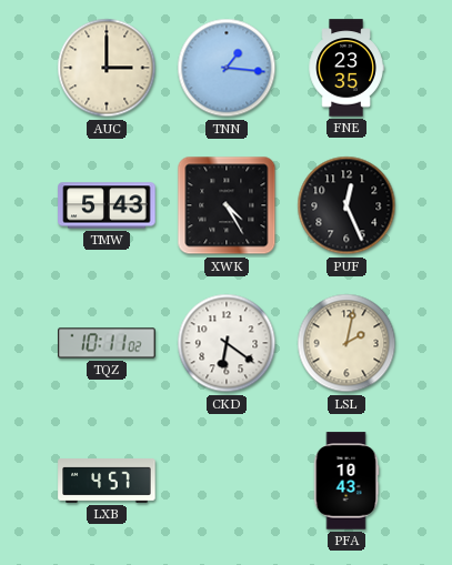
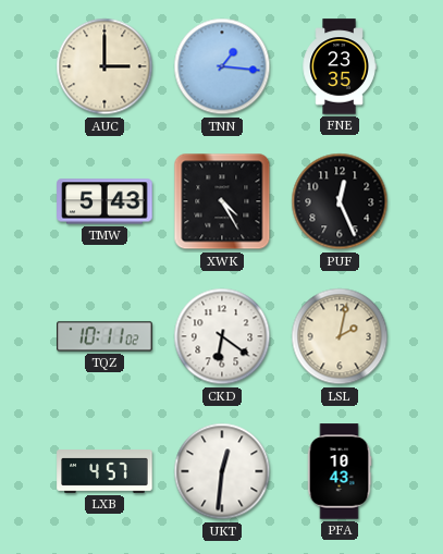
UKT: none -> 12:31 (222, 471)
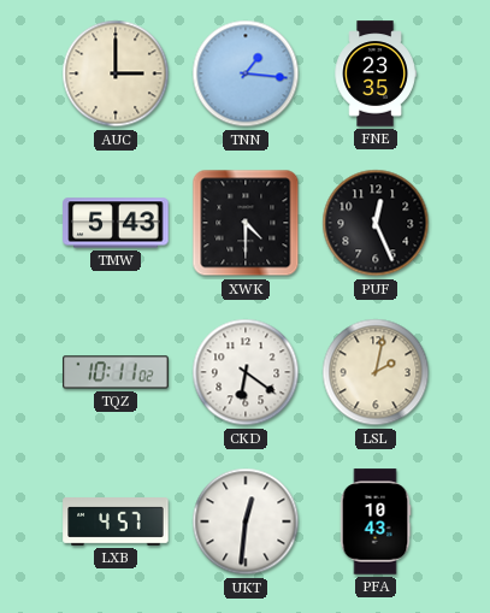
XWK: 4:25 -> 4:30 (246, 223)
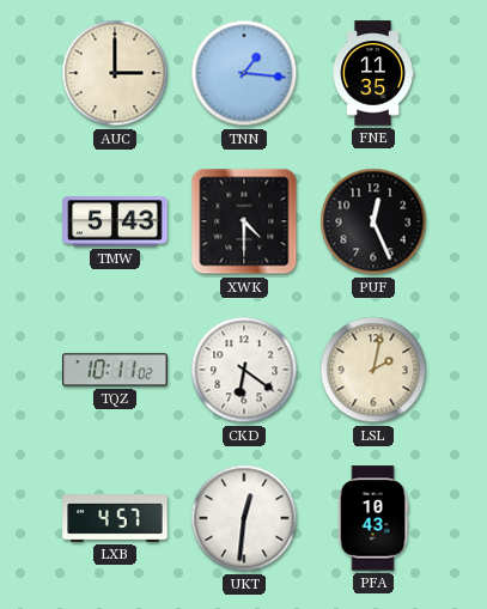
FNE: 23:35 -> 11:35 (373, 73)
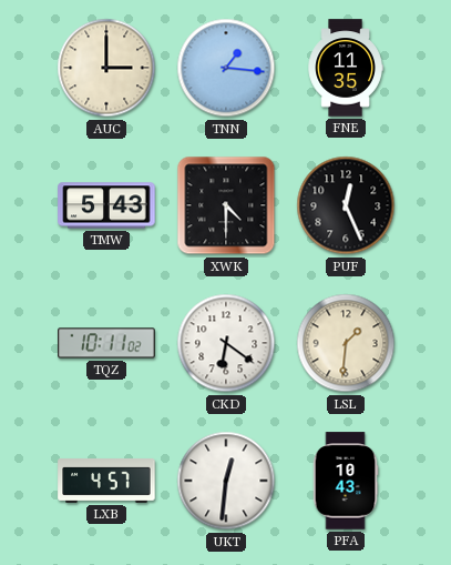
LSL: 2:02 -> 1:31 (346, 343)
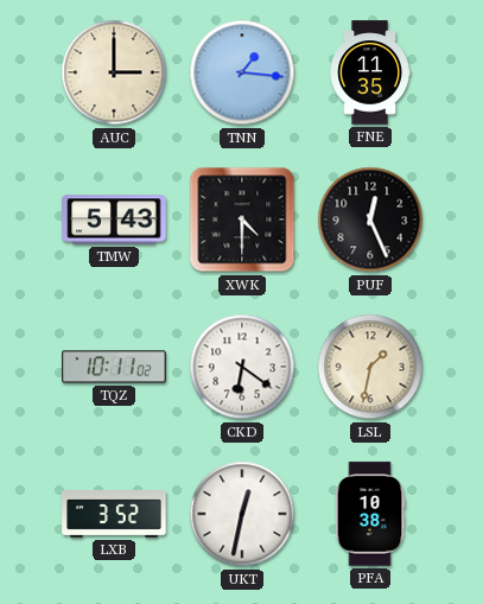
LSL: 1:31 -> 1:32 (370, 367)
LXB: 4:57 -> 3:52 (114, 515)
UKT: 12:31 -> 12:32 (242, 514)
PFA: 10:43 -> 10:38 (370, 514)
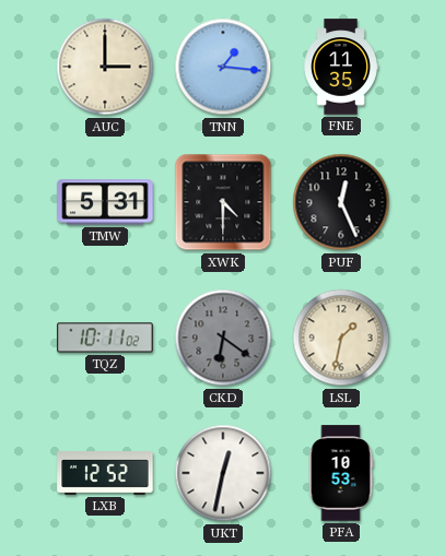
TMW: 5:43 -> 5:31 (105, 202)
CKD dial: white -> grey (223, 338)
LXB: 3:52 -> 12:52 (105, 474)
PFA: 10:38 -> 10:53 (341, 473)
